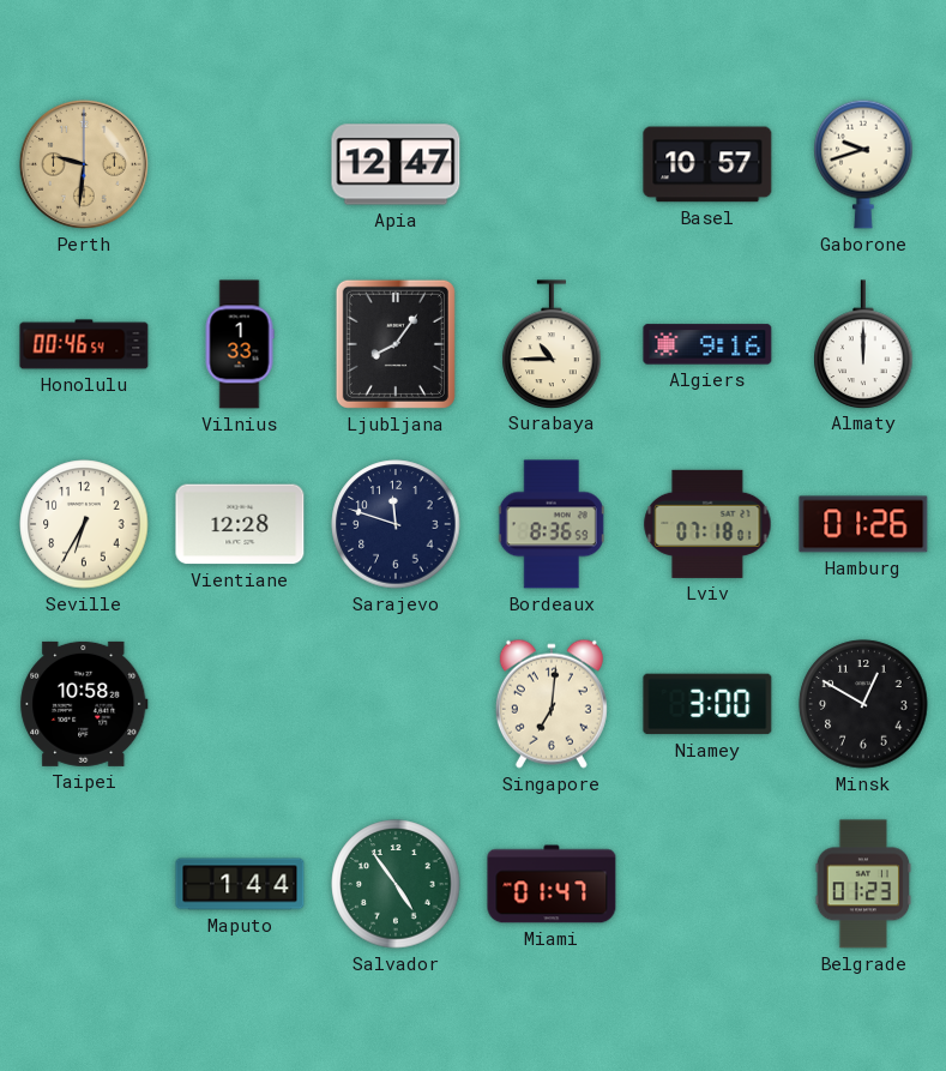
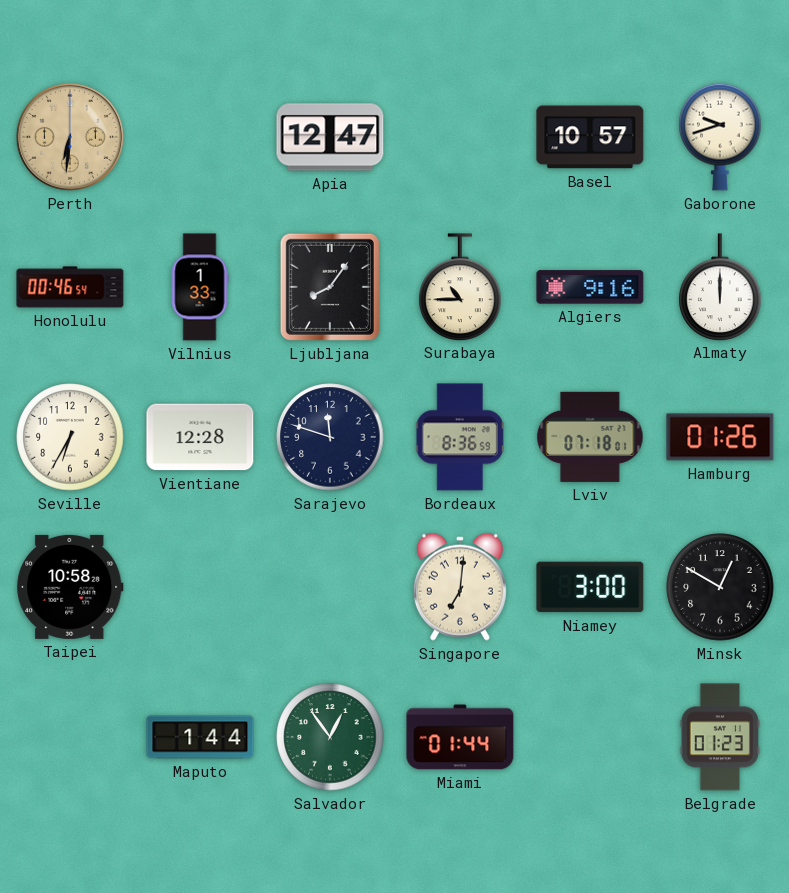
Perth: 9:31 -> 6:31 (70, 137)
Salvador: 4:54 -> 12:54 (330, 737)
Miami: 01:47 -> 01:44 (460, 737)
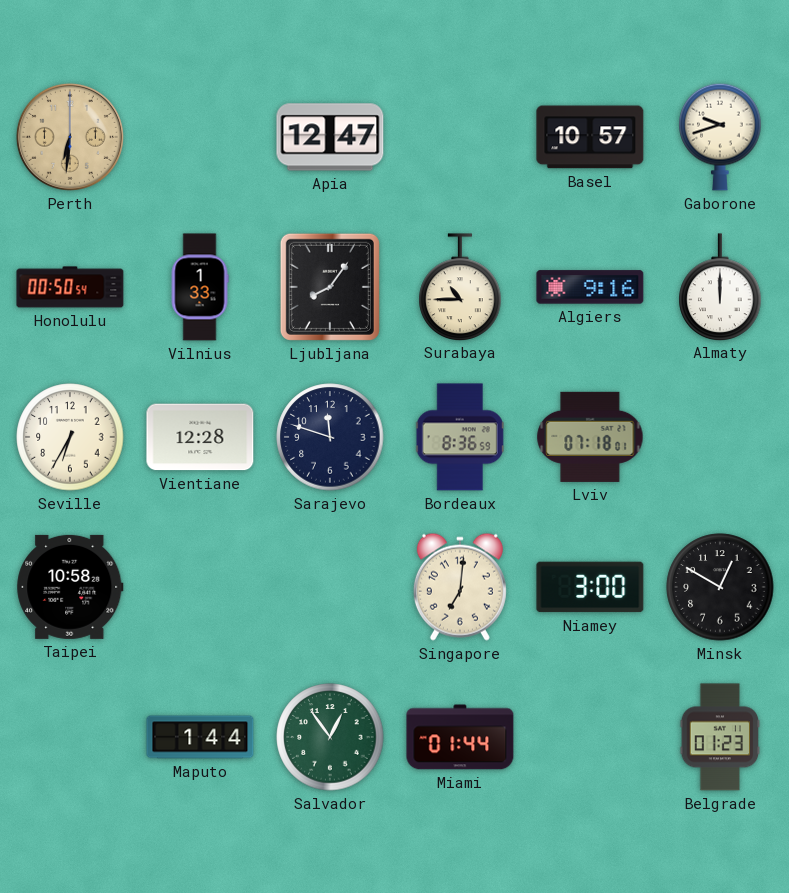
Honolulu: 00:46 -> 00:50 (70, 287)
Hamburg: 01:26 -> none (720, 437)
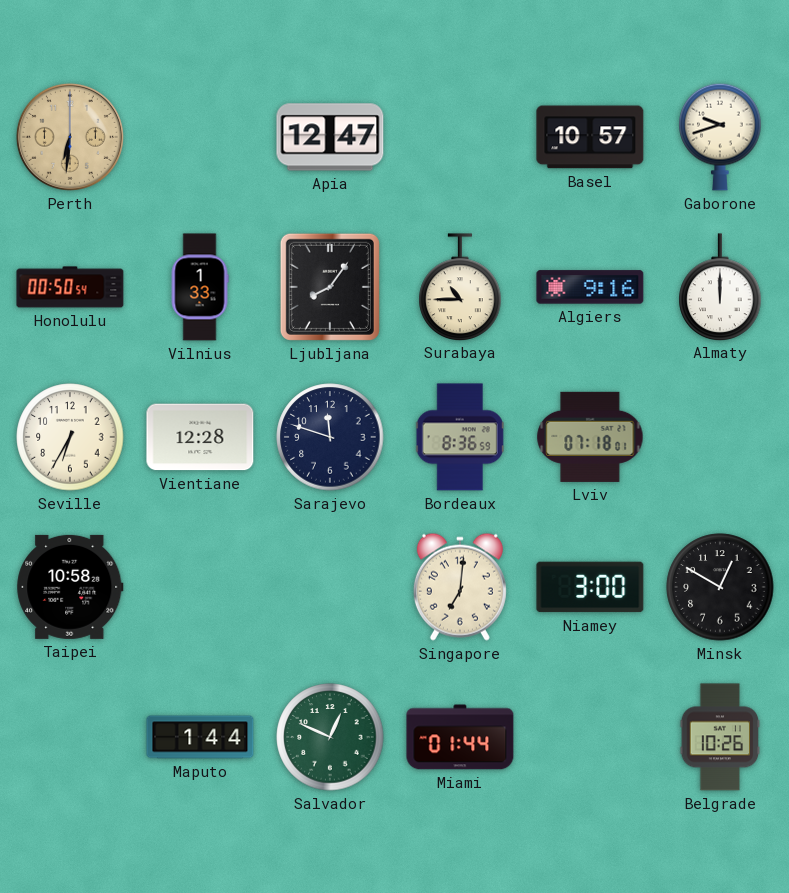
Salvador: 12:54 -> 12:49 (330, 737)
Belgrade: 01:23 -> 10:26 (720, 737)
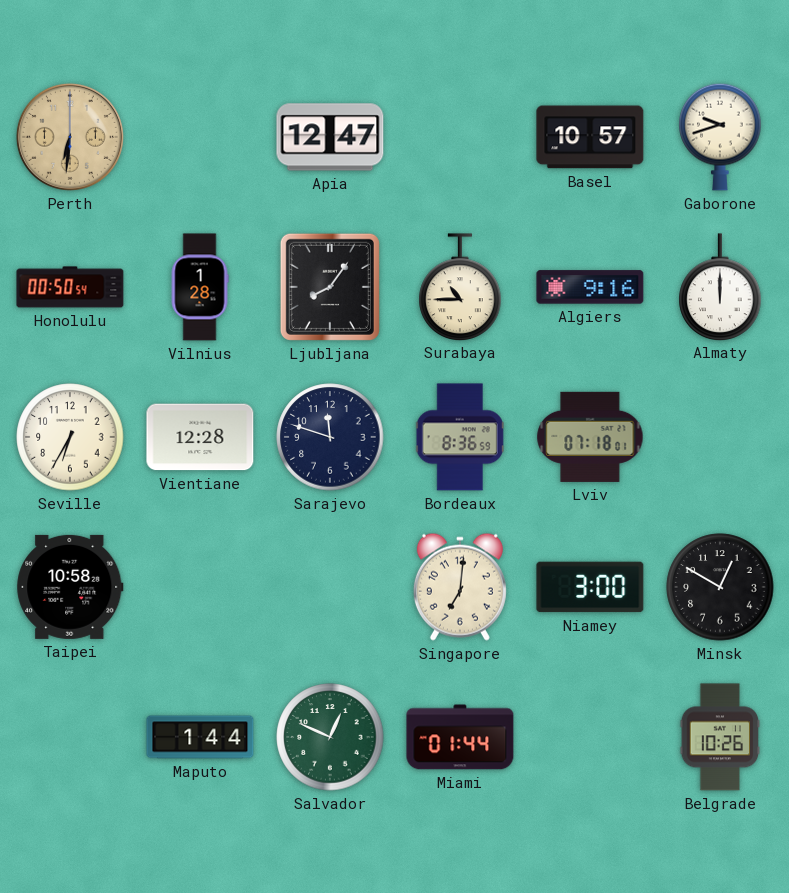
Vilnius: 1:33 -> 1:28 (200, 287)
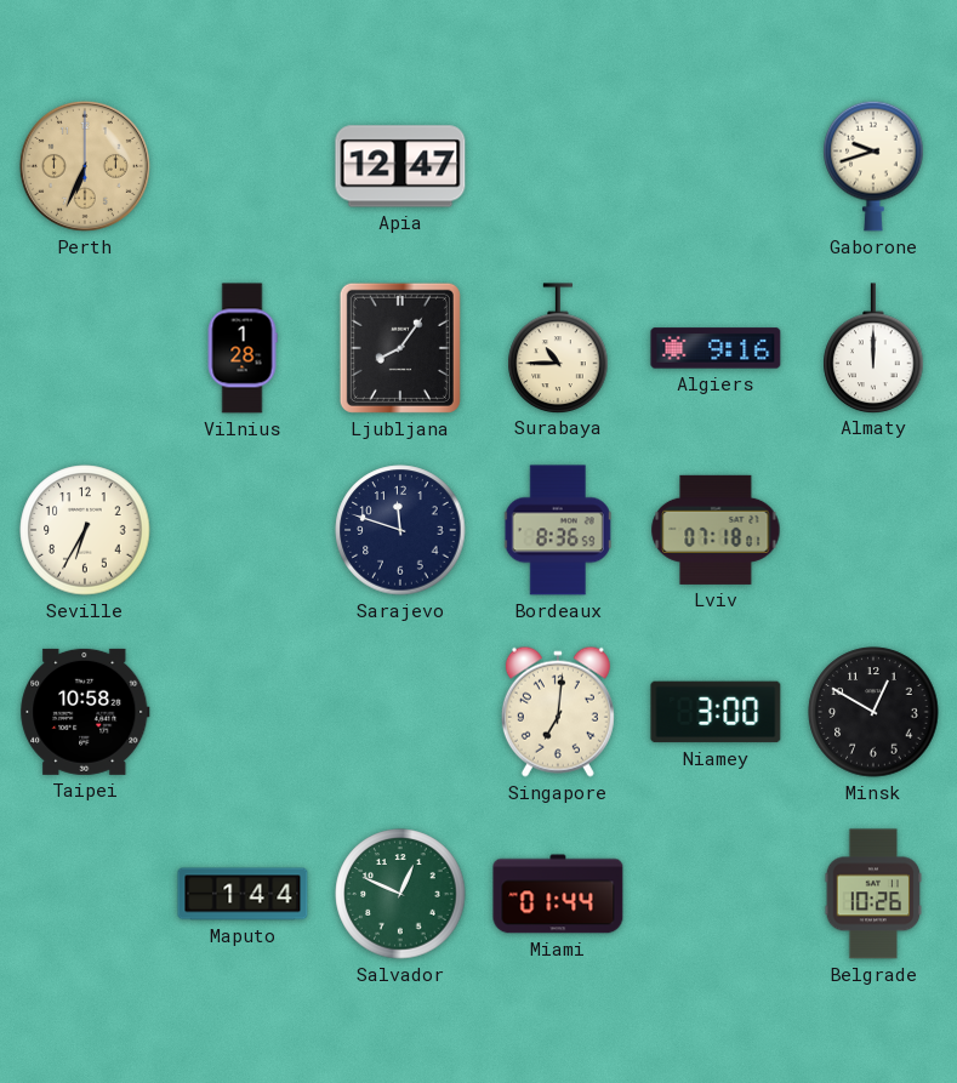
Perth: 6:31 -> 6:34 (85, 166)
Basel: 10:57 -> none (590, 137)
Honolulu: 00:50 -> none (70, 287)
Vientiane: 12:28 -> none (200, 437)
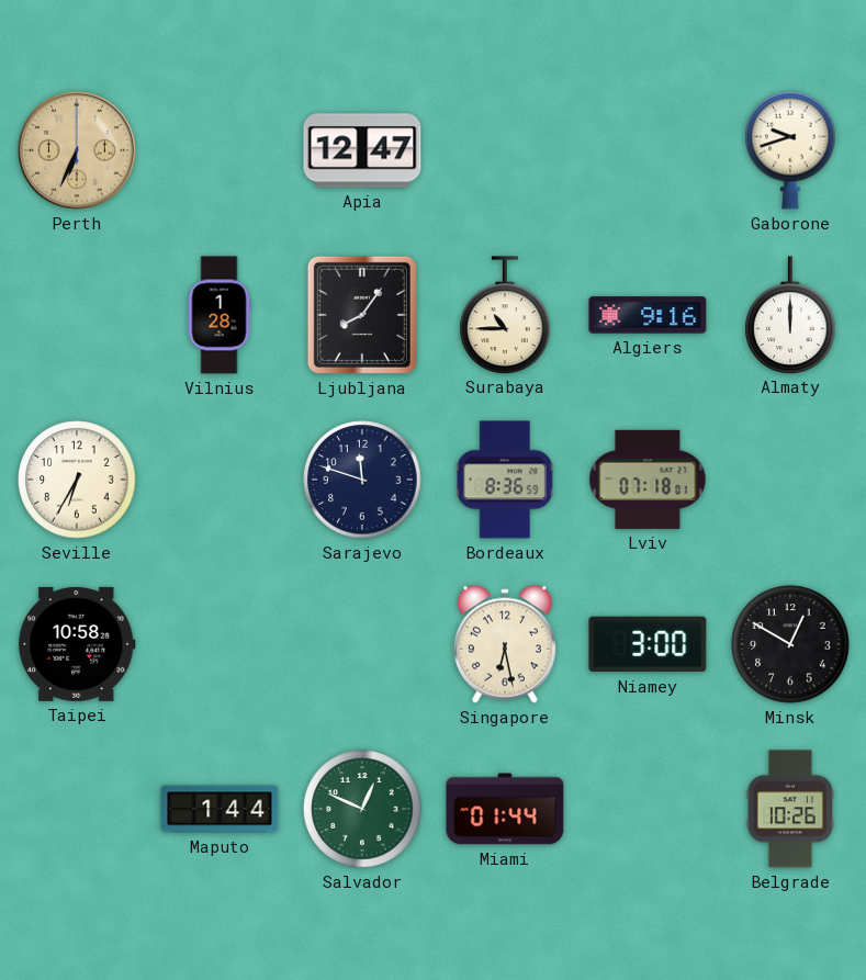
Singapore: 7:01 -> 6:28 (505, 644)
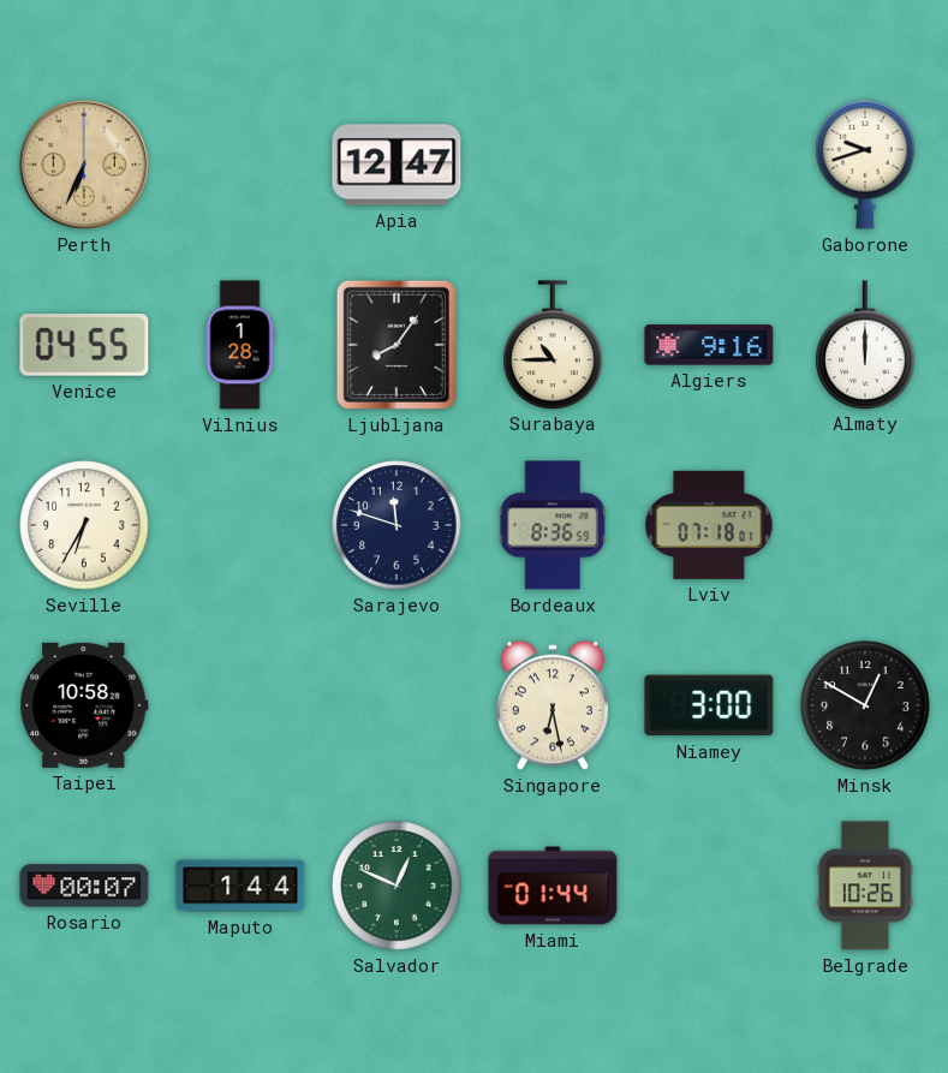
Venice: none -> 04:55 (84, 345)
Rosario: none -> 00:07 (84, 886)
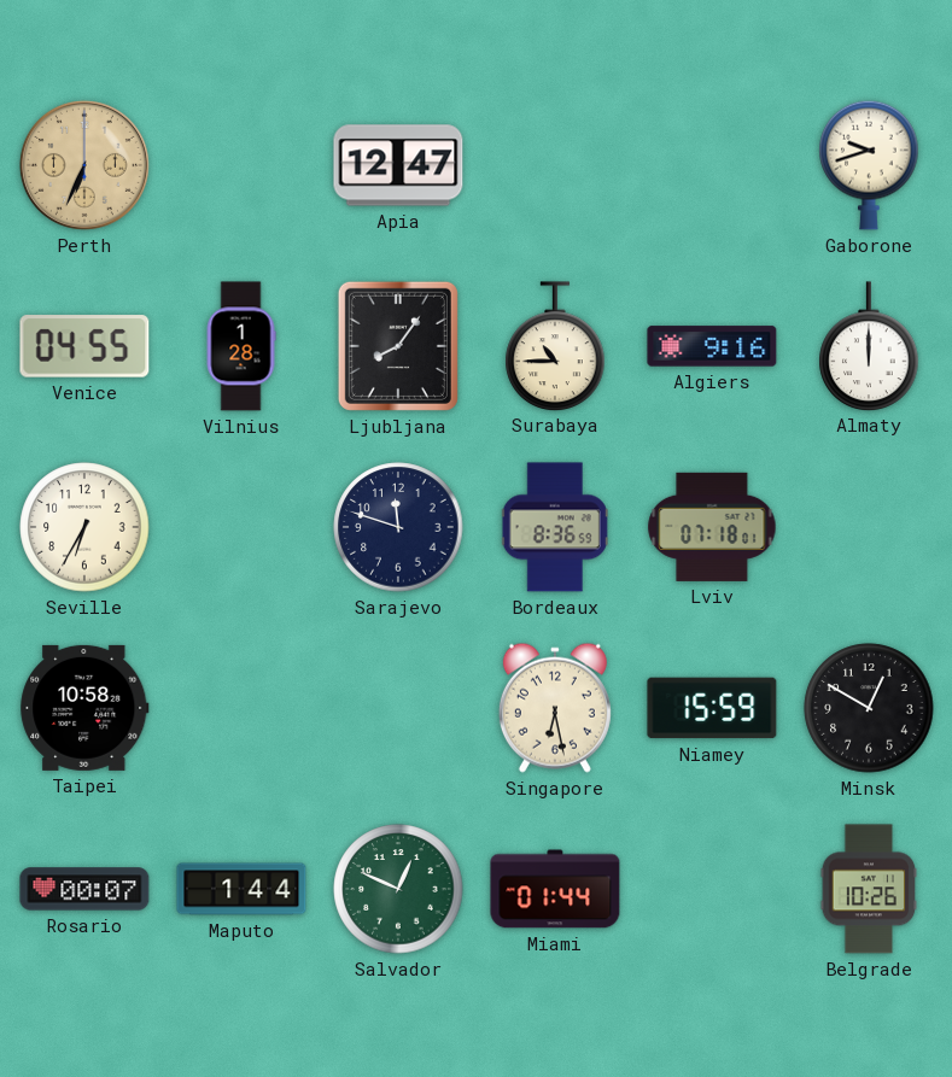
Niamey: 3:00 -> 15:59 (712, 708)
